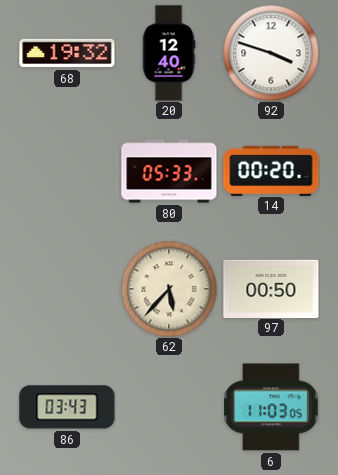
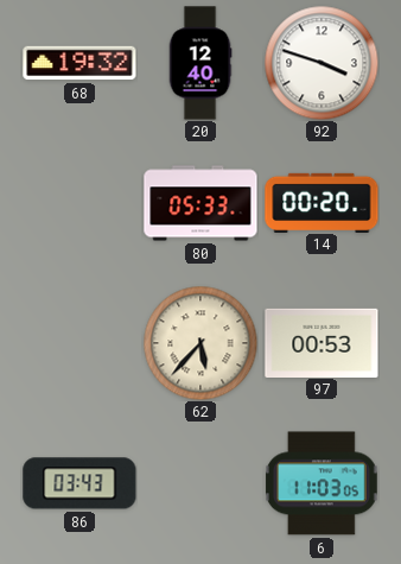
97: 00:50 -> 00:53 (322, 342)
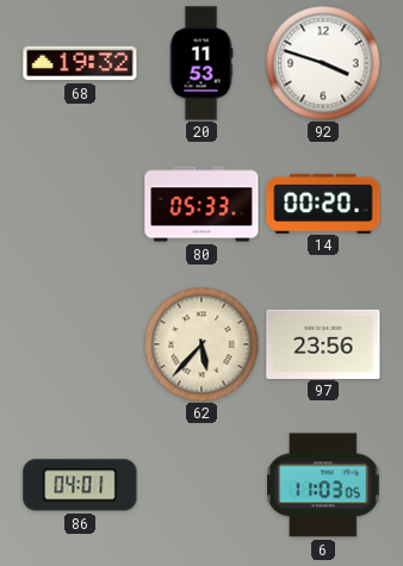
20: 12:40 -> 11:53 (201, 63)
97: 00:53 -> 23:56 (323, 343)
86: 03:43 -> 04:01 (80, 485)
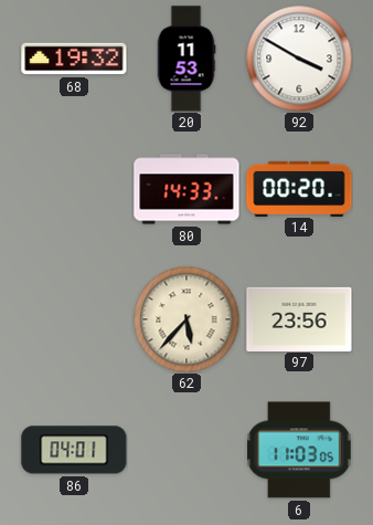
92: 3:48 -> 3:50 (299, 59)
80: 05:33 -> 14:33 (186, 189)
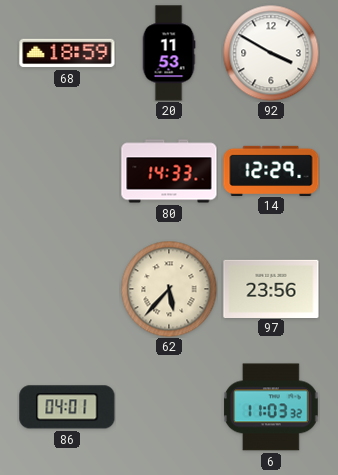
68: 19:32 -> 18:59 (67, 53)
14: 00:20 -> 12:29 (271, 170)
6: 11:03:05 -> 11:03:32 (272, 407)
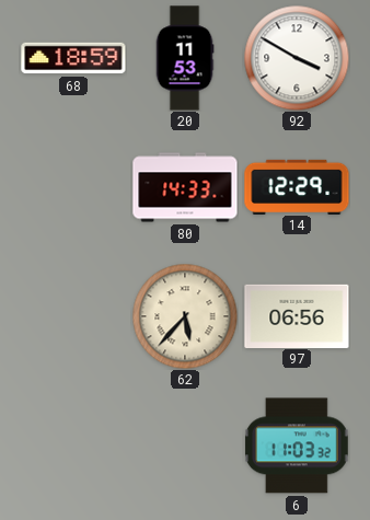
97: 23:56 -> 06:56 (297, 315)
86: 04:01 -> none (67, 407)
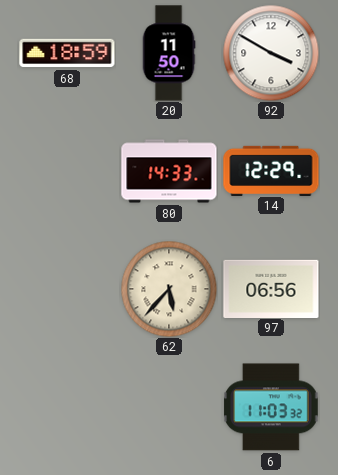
20: 11:53 -> 11:50 (169, 53)
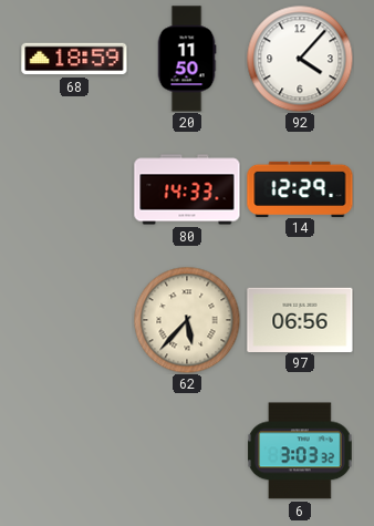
92: 3:50 -> 4:07 (300, 59)
6: 11:03 -> 3:03 (301, 451)
